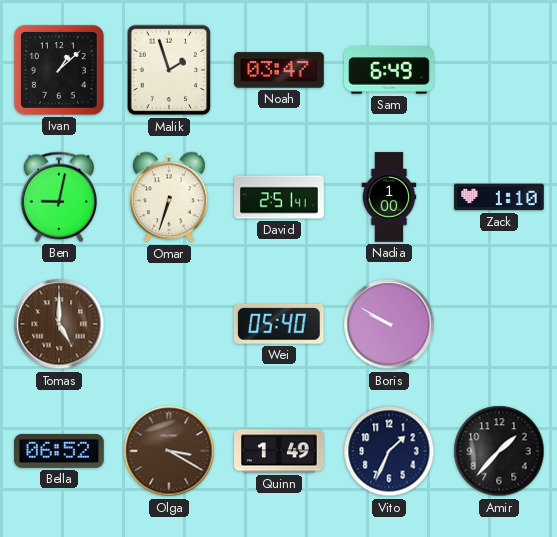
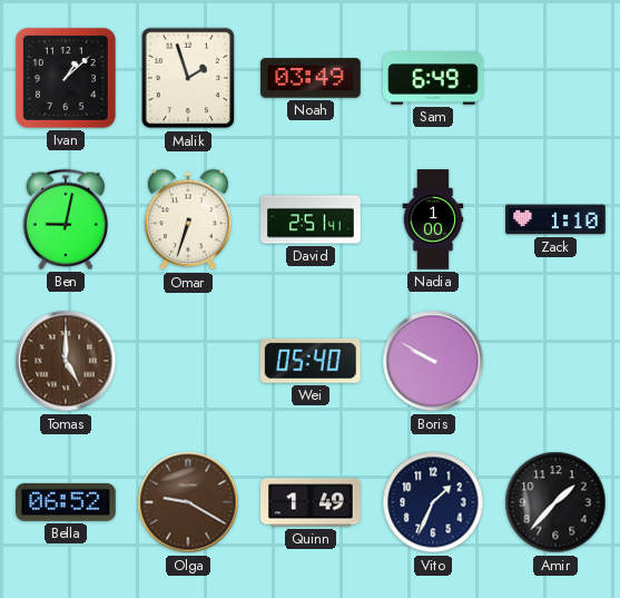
Noah: 03:47 -> 03:49 (311, 78)
Olga: 3:20 -> 9:20 (188, 502)
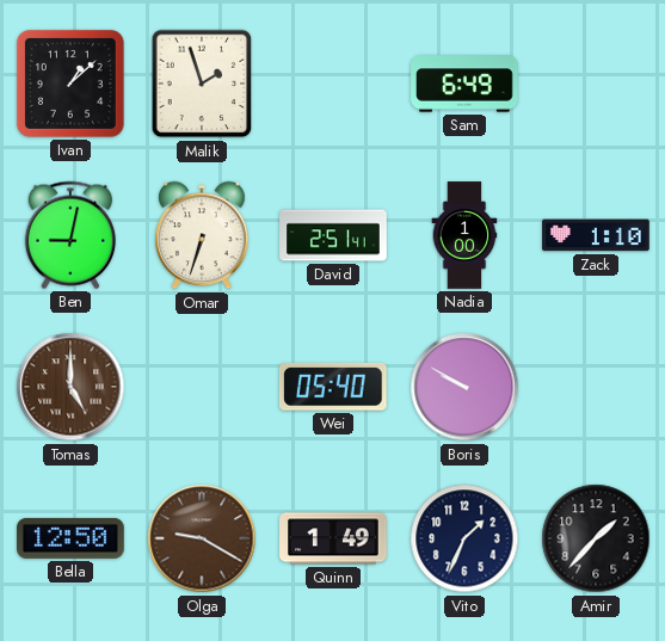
Noah: 03:49 -> none (311, 78)
Bella: 06:52 -> 12:50 (70, 538)
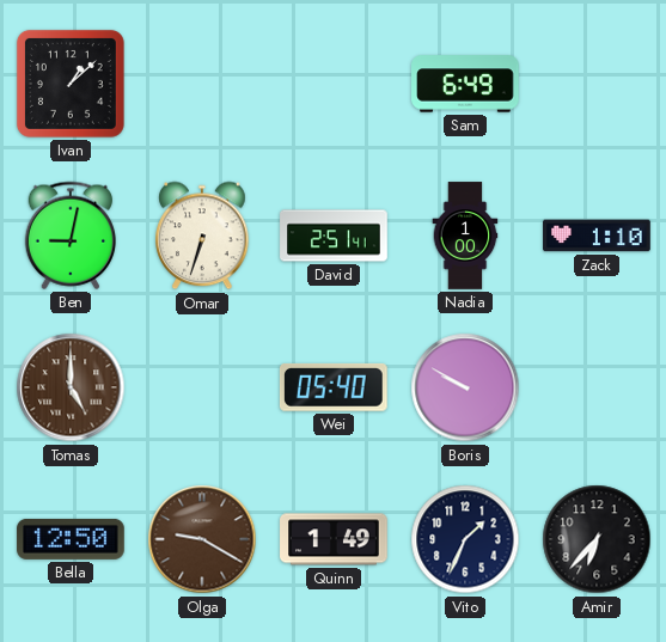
Malik: 1:57 -> none (202, 84)
Amir: 1:37 -> 6:37 (597, 539)
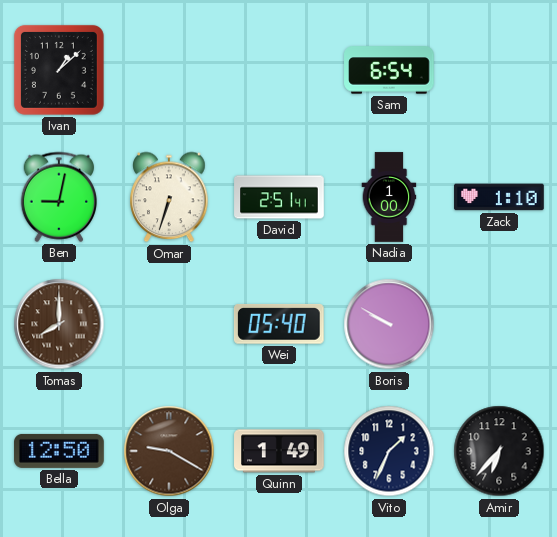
Sam: 6:49 -> 6:54 (389, 70)
Tomas: 5:00 -> 8:00 (59, 324)
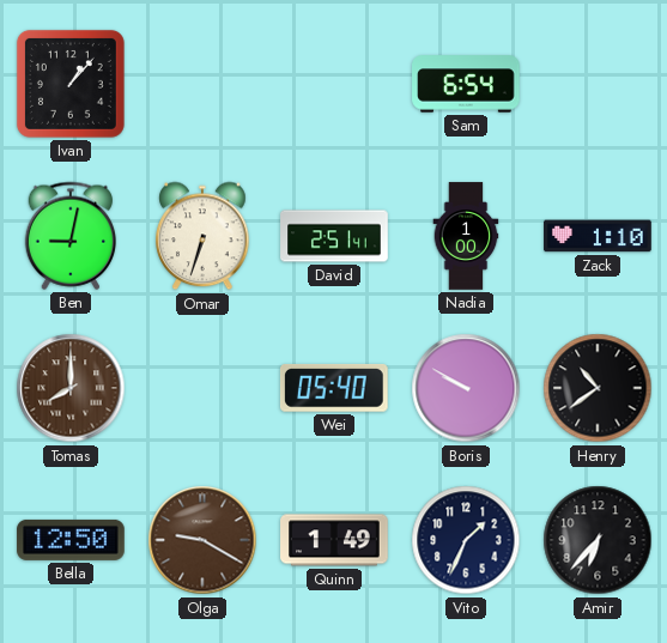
Ivan: 1:08 -> 1:07 (71, 84)
Henry: none -> 10:39 (598, 388)
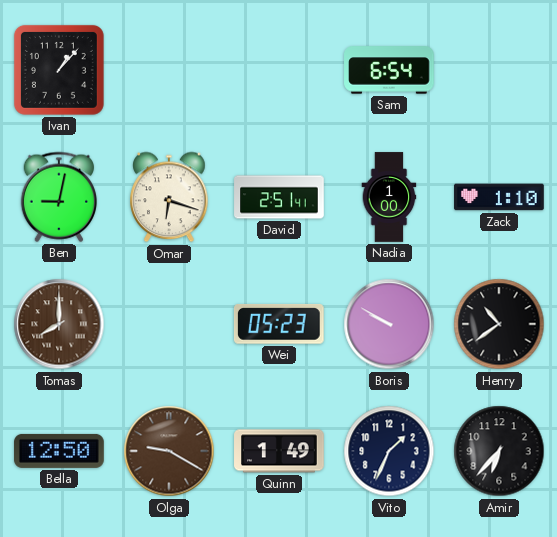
Omar: 6:33 -> 6:18 (169, 197)
Wei: 05:40 -> 05:23 (279, 325)
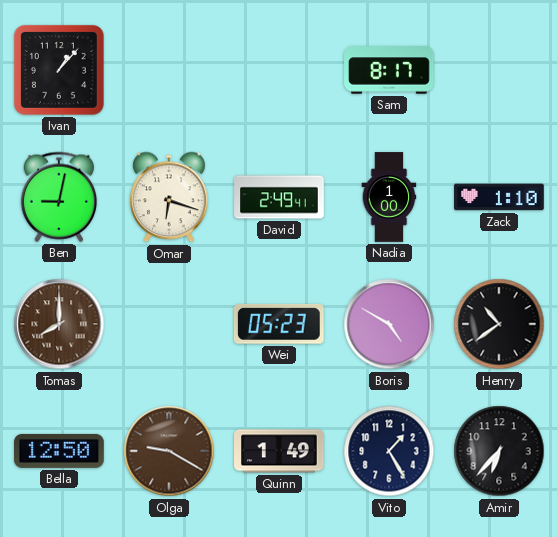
Sam: 6:54 -> 8:17 (389, 70)
David: 2:51 -> 2:49 (279, 197)
Boris: 9:50 -> 4:50 (389, 324)
Vito: 1:34 -> 1:25 (389, 451)
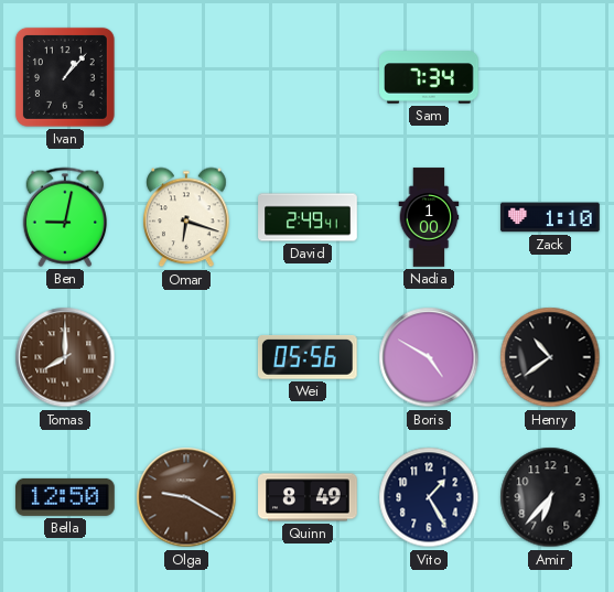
Sam: 8:17 -> 7:34 (429, 77)
Wei: 05:23 -> 05:56 (308, 358)
Quinn: 1:49 -> 8:49 (308, 497)
